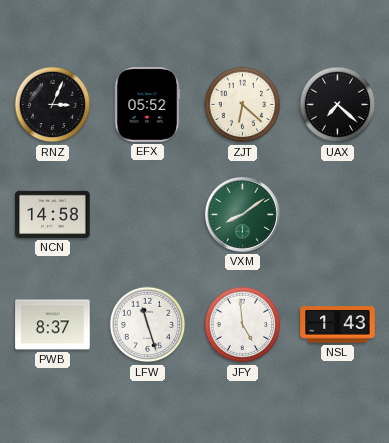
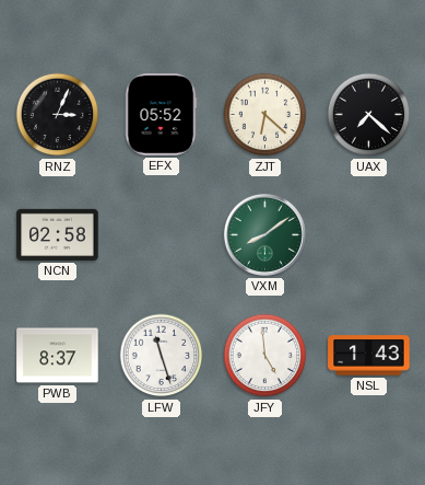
NCN: 14:58 -> 02:58 (58, 234)
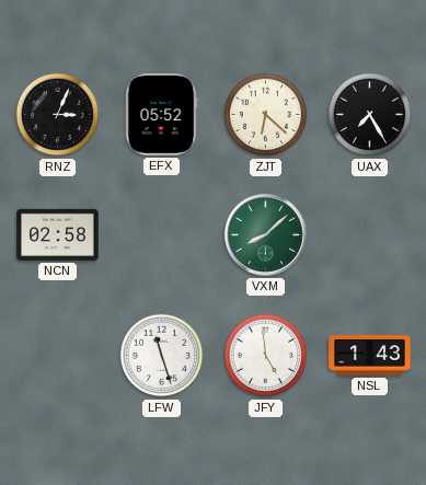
UAX: 7:22 -> 7:25 (370, 115)
VXM: 8:09 -> 8:08 (265, 234)
PWB: 8:37 -> none (58, 356)
